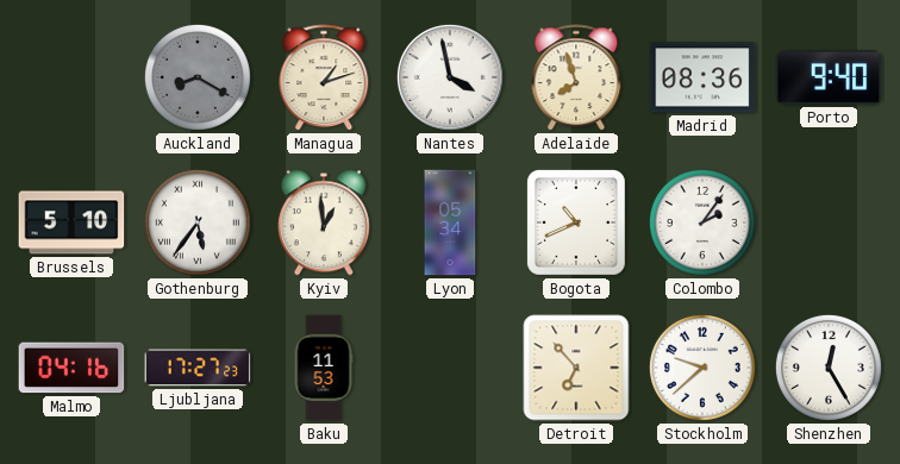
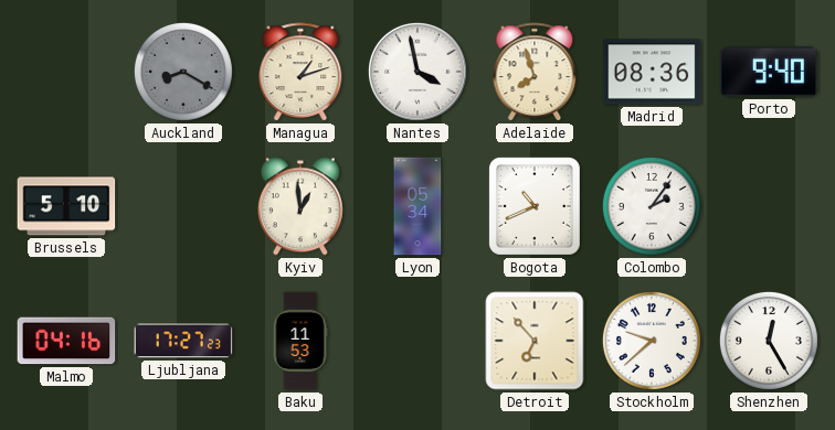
Gothenburg: 5:36 -> none (198, 222)
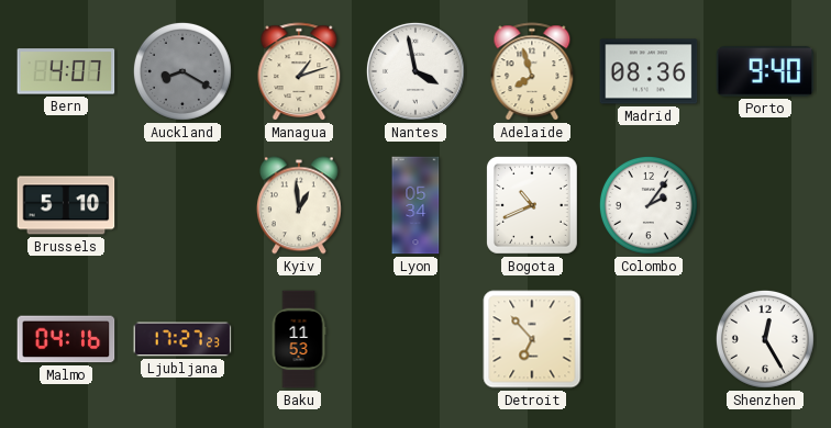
Bern: none -> 4:07 (66, 71)
Stockholm: 9:38 -> none (652, 341)
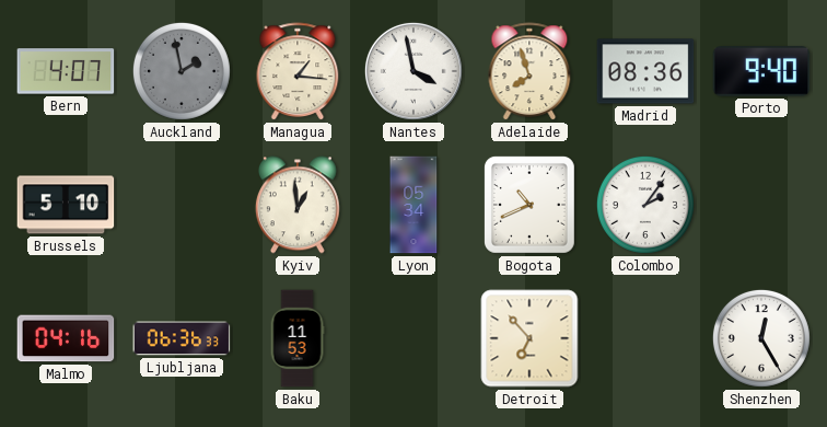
Auckland: 8:20 -> 1:58 (182, 71)
Managua: 1:12 -> 1:16 (298, 72)
Ljubljana: 17:27 -> 06:36 (182, 338)
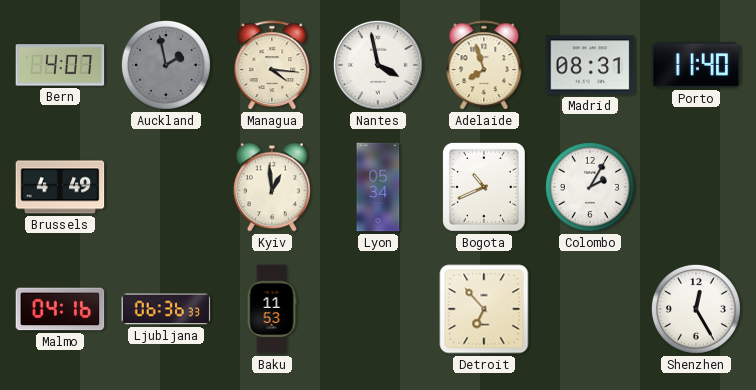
Managua: 1:16 -> 4:16 (272, 66)
Madrid: 08:36 -> 08:31 (590, 65)
Porto: 9:40 -> 11:40 (696, 65)
Brussels: 5:10 -> 4:49 (60, 187)
Colombo: 2:06 -> 2:05 (590, 187)
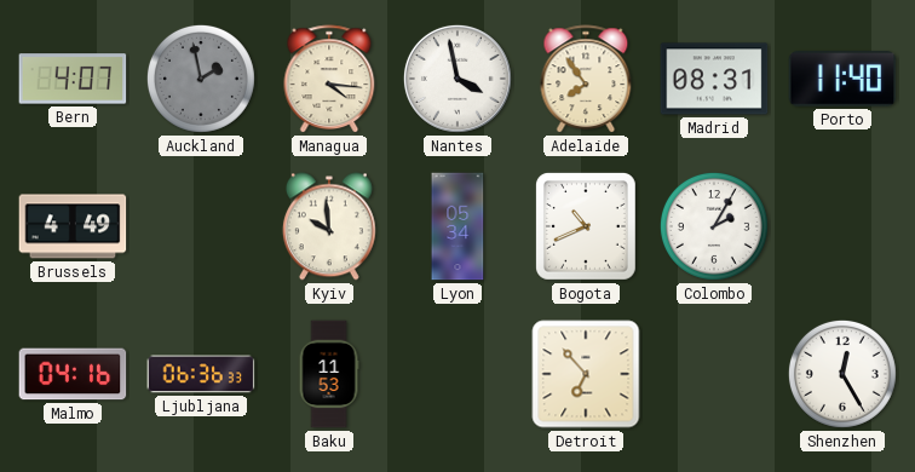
Adelaide: 7:57 -> 7:54 (586, 80)
Kyiv: 12:59 -> 9:59 (329, 226)
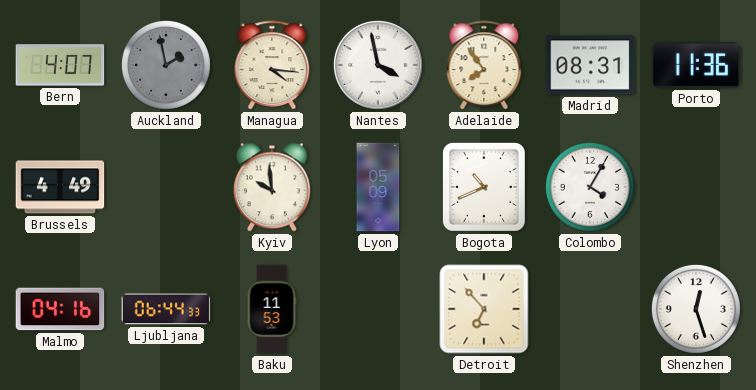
Porto: 11:40 -> 11:36 (696, 65)
Lyon: 05:34 -> 05:09 (378, 187)
Colombo: 2:05 -> 4:05 (590, 187)
Ljubljana: 06:36 -> 06:44 (166, 309)
Shenzhen: 12:25 -> 12:27 (696, 309)
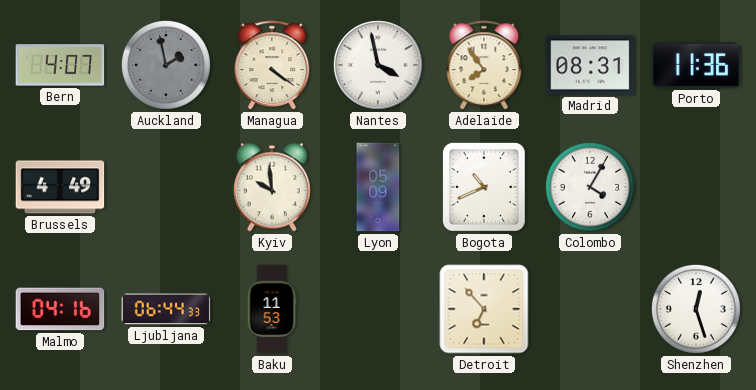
Managua: 4:16 -> 4:21 (272, 66)
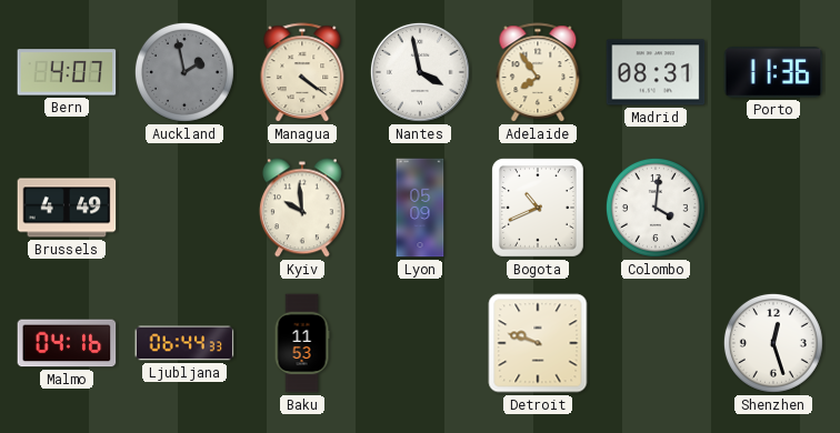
Colombo: 4:05 -> 4:01 (656, 208)
Detroit: 6:53 -> 9:48 (538, 343)
